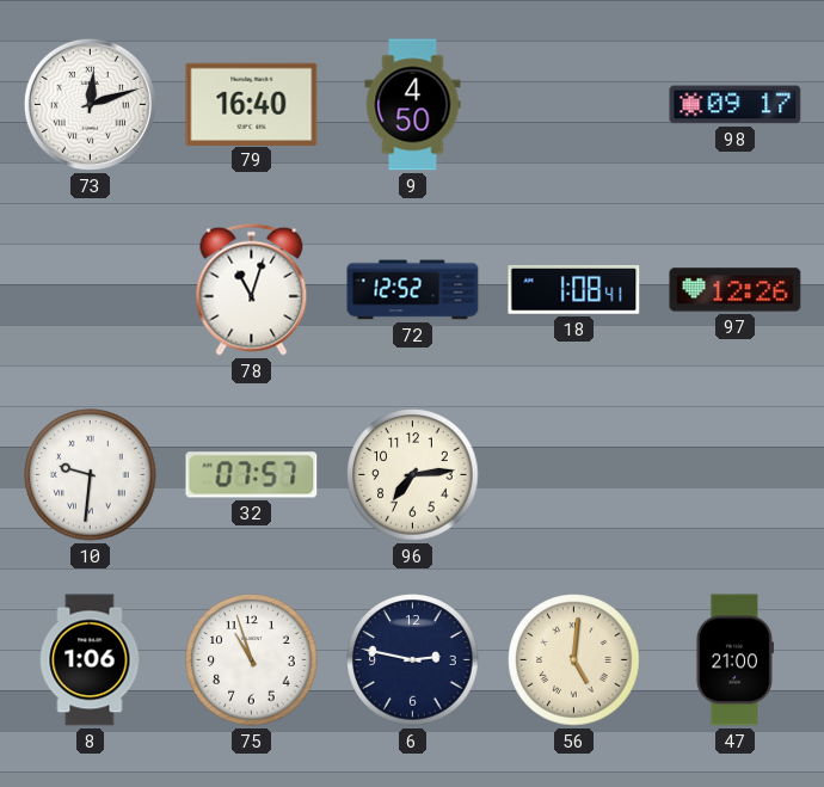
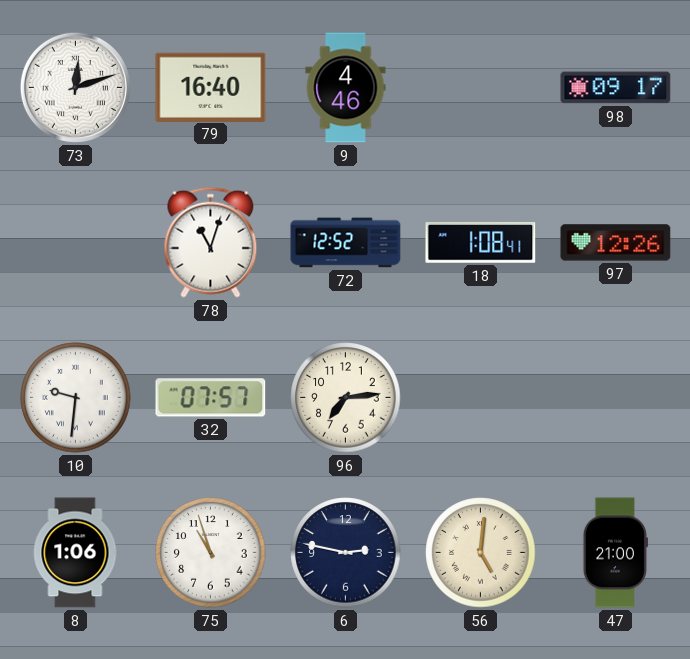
9: 4:50 -> 4:46 (346, 88)
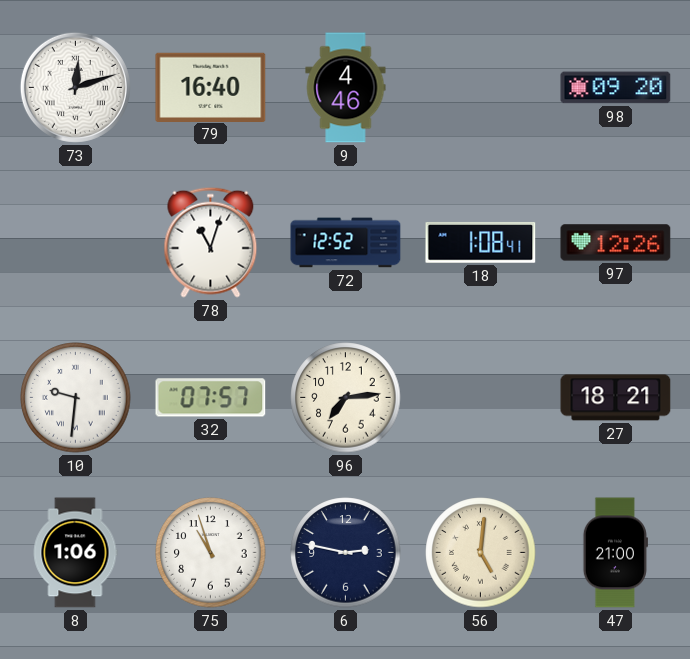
98: 09:17 -> 09:20 (616, 88)
27: none -> 18:21 (616, 398)
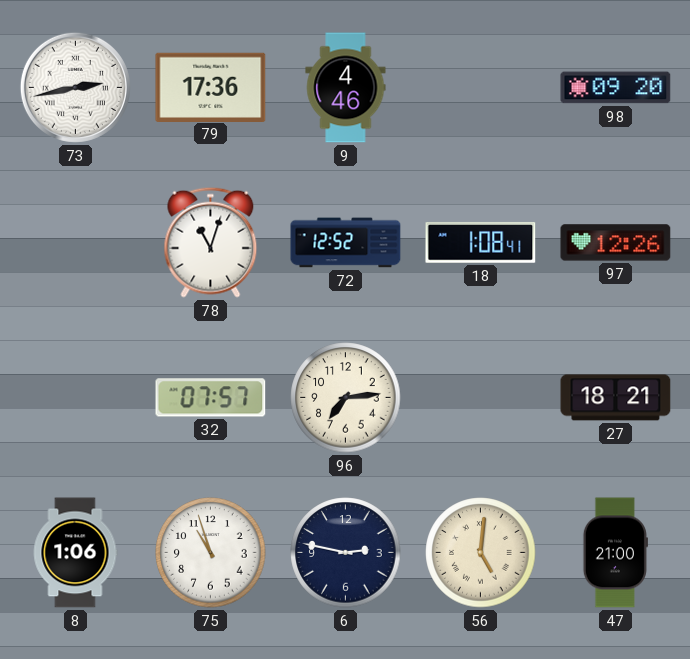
73: 12:12 -> 2:43 (75, 87)
79: 16:40 -> 17:36 (211, 87)
10: 9:31 -> none (76, 398)
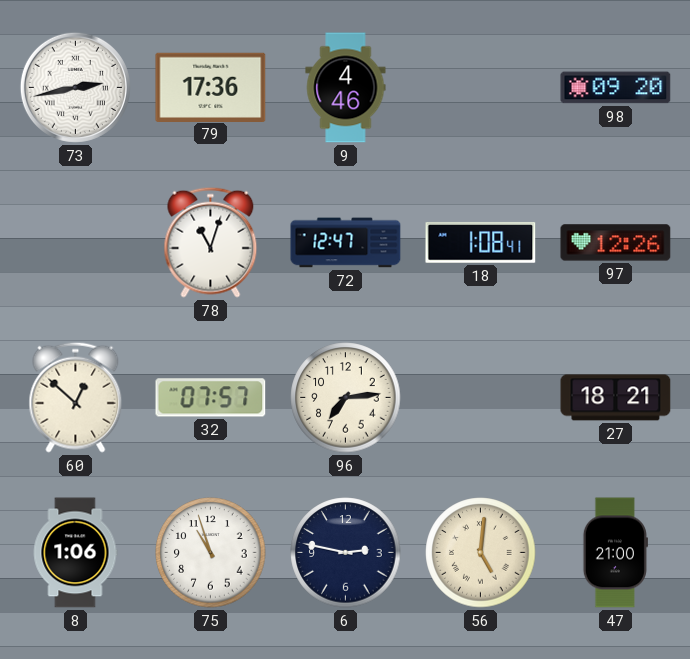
72: 12:52 -> 12:47 (346, 243)
60: none -> 12:52 (76, 397)
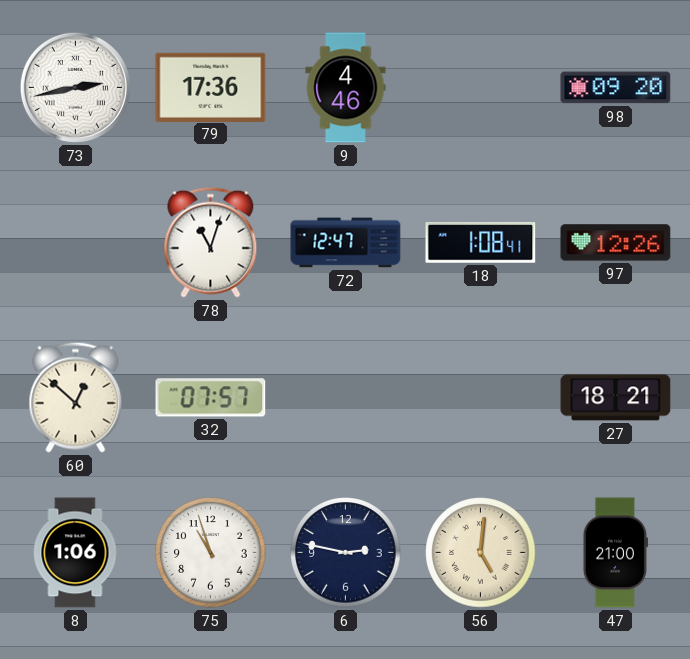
96: 7:14 -> none (346, 398)
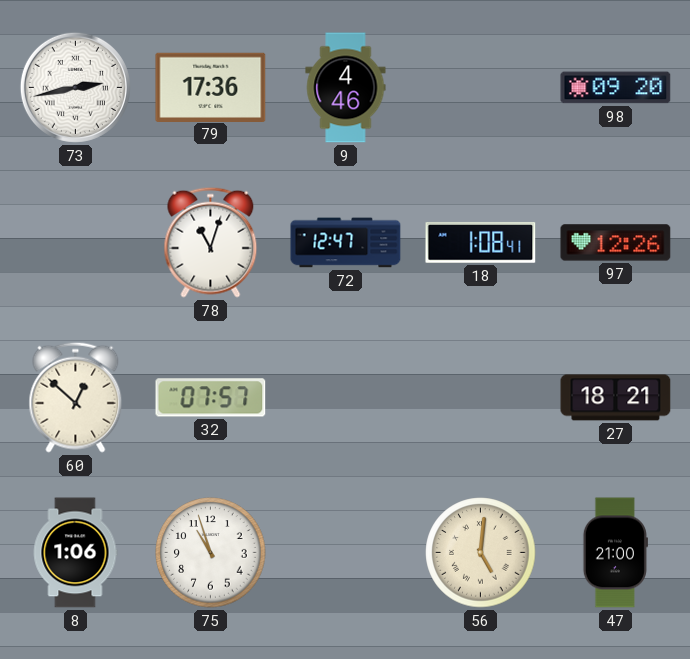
6: 2:47 -> none (346, 553)
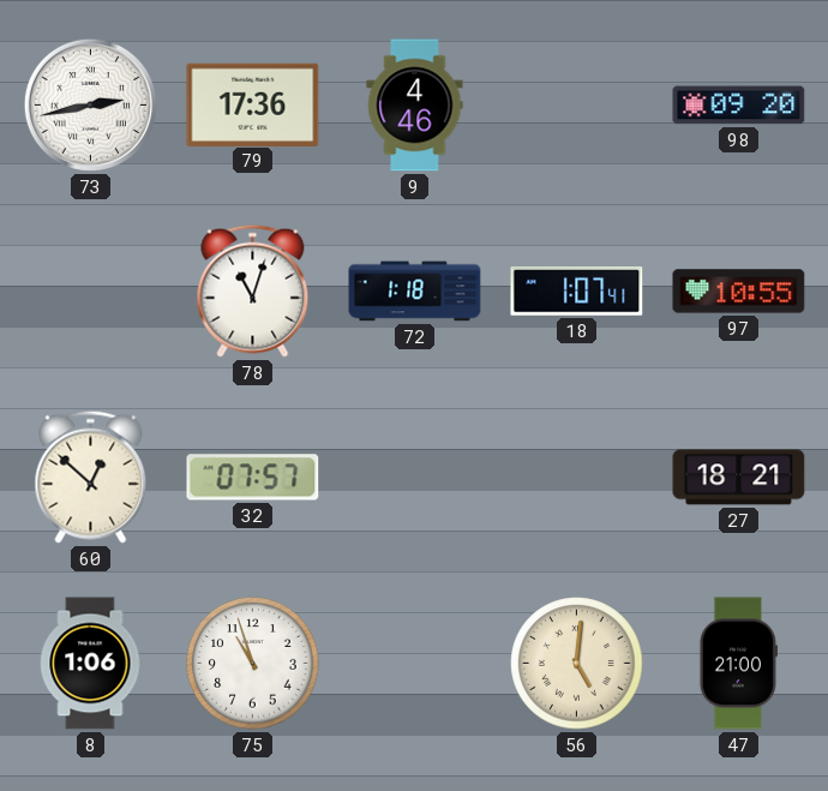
72: 12:47 -> 1:18 (415, 292)
18: 1:08 -> 1:07 (577, 292)
97: 12:26 -> 10:55 (739, 292)
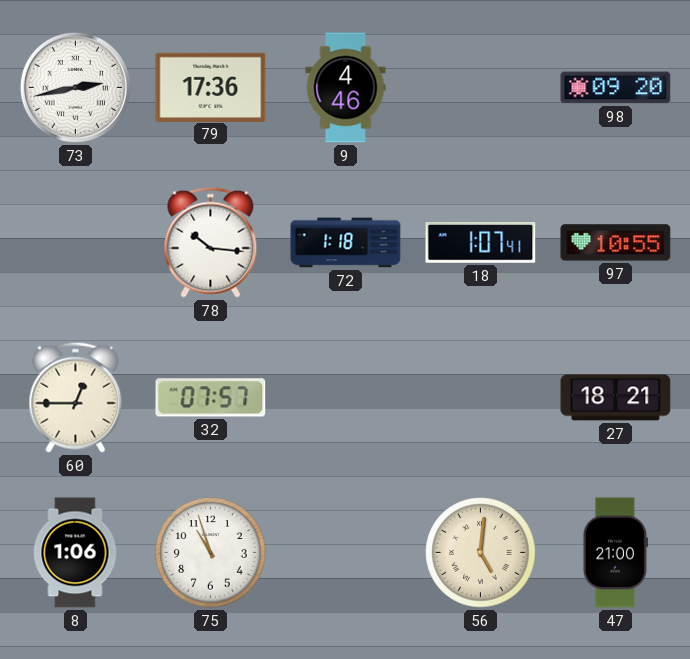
78: 11:03 -> 10:16 (211, 242)
60: 12:52 -> 12:45 (76, 397)
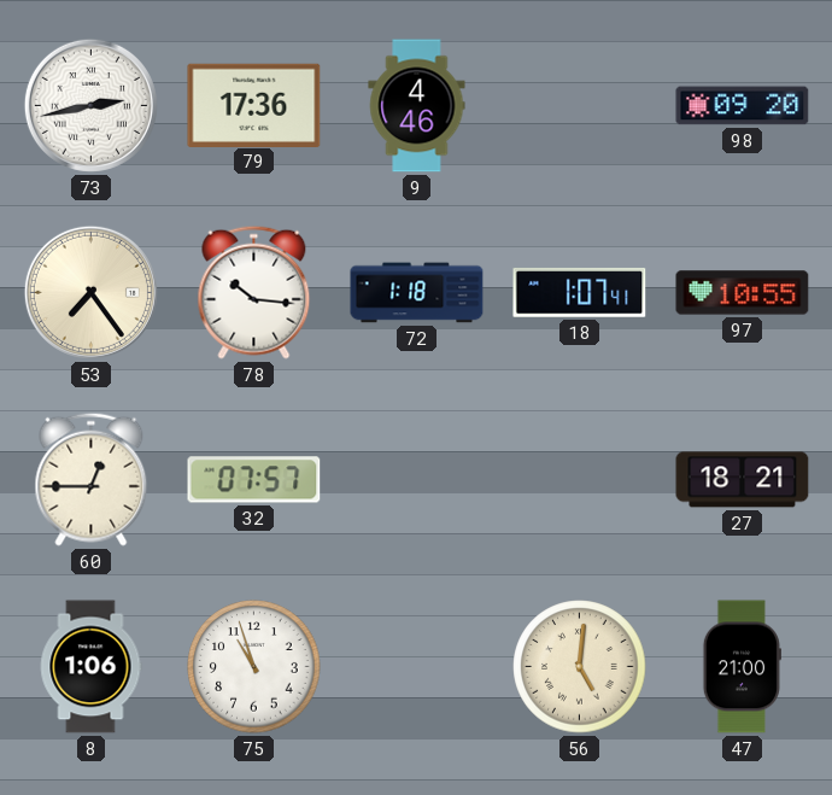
53: none -> 7:24 (90, 292)
